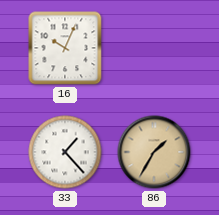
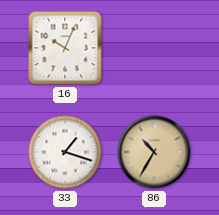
33: 1:23 -> 1:18 (65, 152)
86: 1:35 -> 10:35 (154, 152)
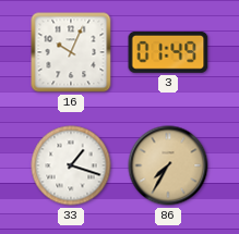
3: none -> 01:49 (168, 52)
86: 10:35 -> 7:35 (168, 165)
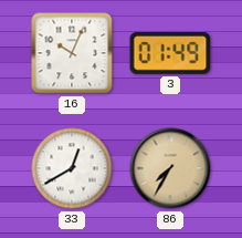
33: 1:18 -> 12:40 (72, 168)
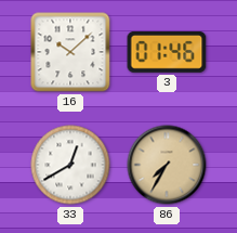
16: 10:04 -> 10:08 (70, 52)
3: 01:49 -> 01:46 (167, 52)
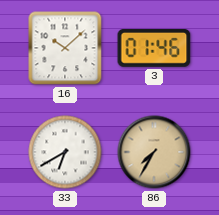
33: 12:40 -> 6:40 (65, 152)
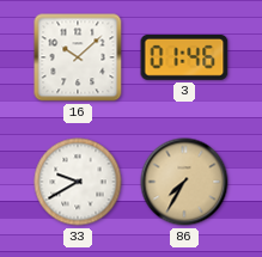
33: 6:40 -> 9:40 (78, 182)
